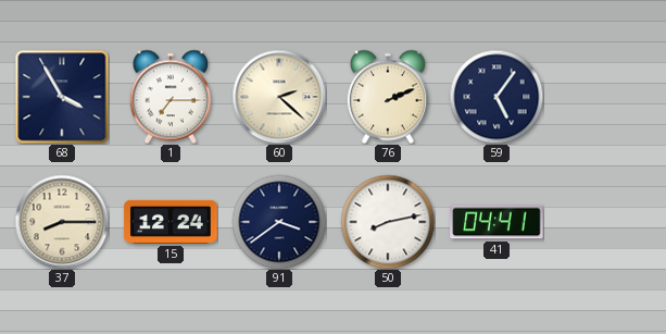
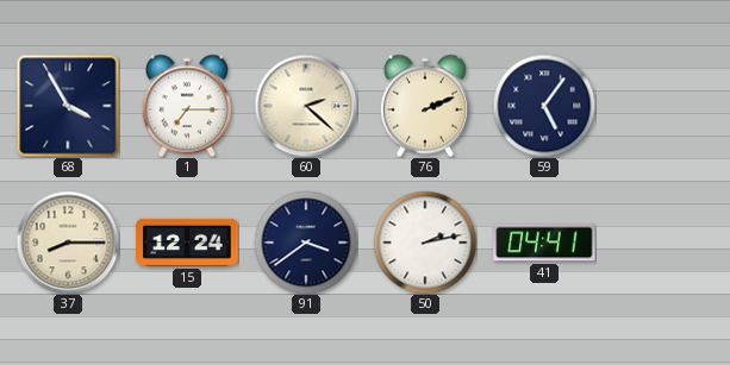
50: 8:13 -> 2:13 (425, 243)
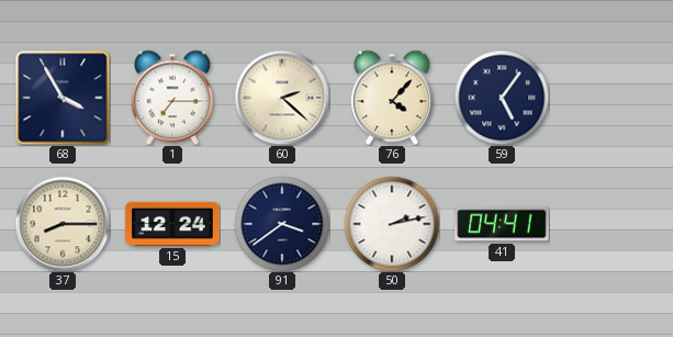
76: 2:11 -> 4:07 (392, 98)
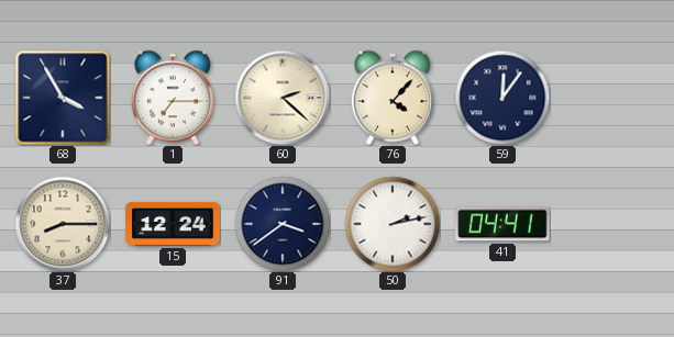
59: 5:06 -> 12:06 (502, 98)
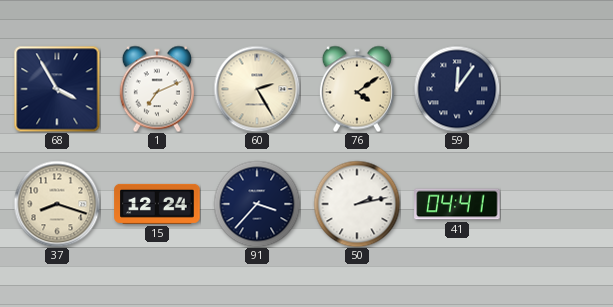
1: 7:15 -> 7:11 (157, 89)
60: 2:22 -> 2:25 (257, 89)
76: 4:07 -> 4:09 (357, 89)
37: 8:15 -> 8:18 (57, 204)
91: 3:39 -> 3:37 (257, 204)
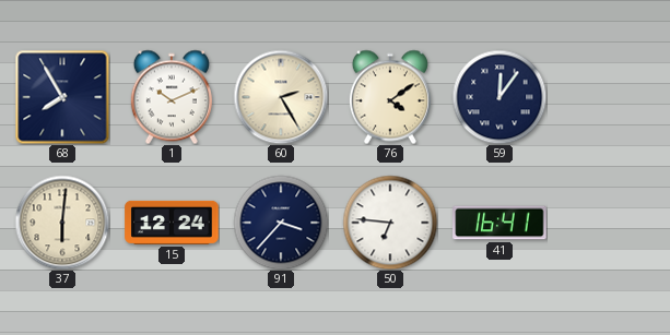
68: 3:55 -> 7:55 (62, 97)
1: 7:11 -> 10:11 (172, 97)
37: 8:18 -> 6:01 (62, 223)
50: 2:13 -> 6:46 (390, 223)
41: 04:41 -> 16:41 (499, 223)
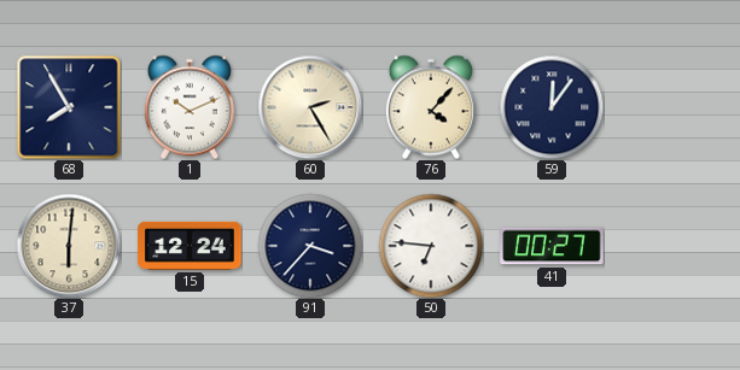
76: 4:09 -> 4:07 (431, 107)
41: 16:41 -> 00:27 (552, 246)
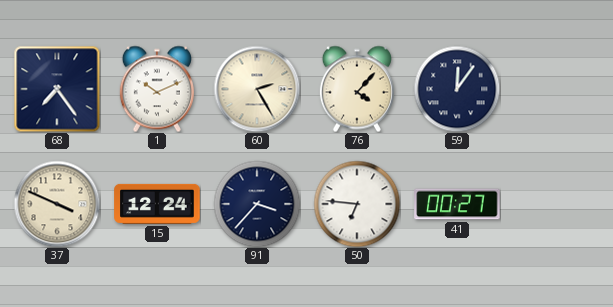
68: 7:55 -> 7:24 (57, 89)
37: 6:01 -> 3:49 (57, 204)
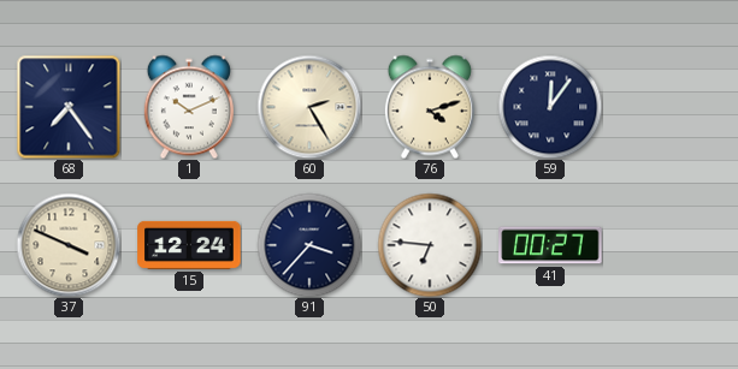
76: 4:07 -> 4:12 (430, 107)
